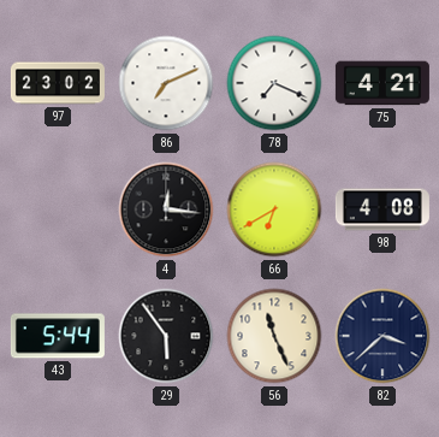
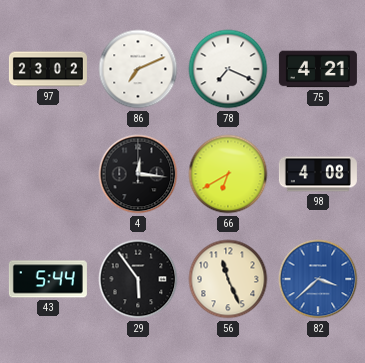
82 dial: navy -> blue (318, 279)
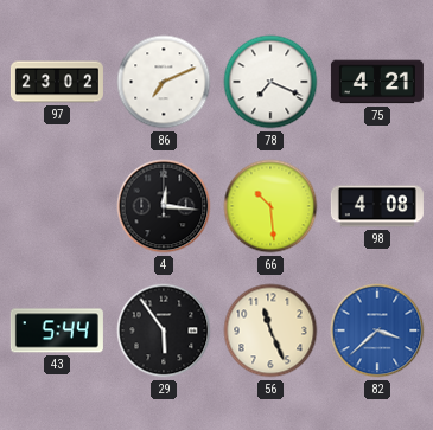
66: 6:40 -> 10:29 (270, 206)
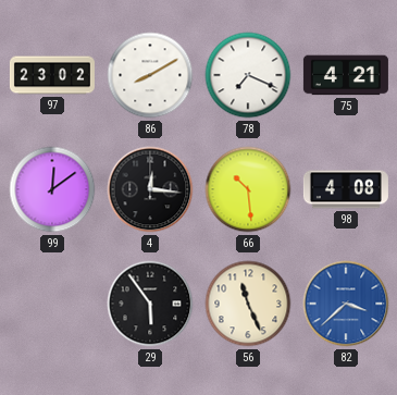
86: 7:11 -> 8:10 (150, 75)
99: none -> 12:09 (52, 189)
43: 5:44 -> none (57, 330)
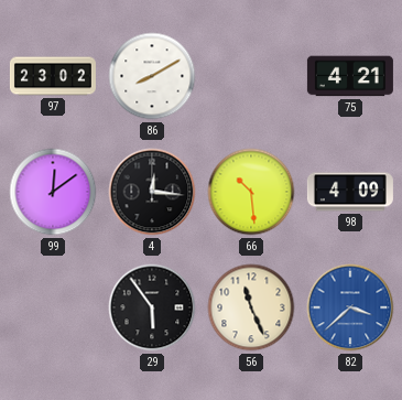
78: 7:19 -> none (248, 75)
98: 4:08 -> 4:09 (350, 192)
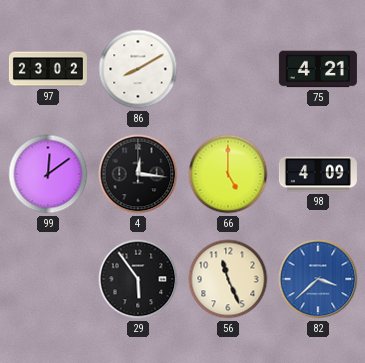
66: 10:29 -> 5:00 (228, 174)
